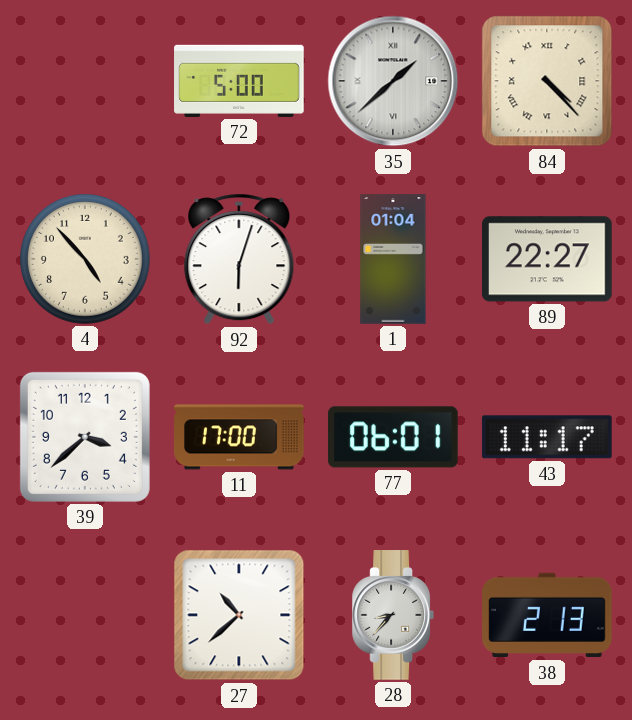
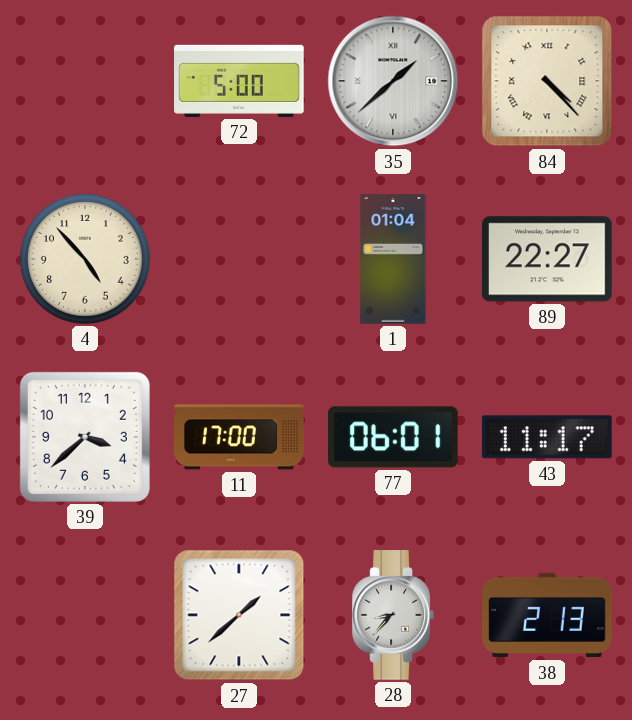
92: 6:03 -> none (239, 259)
27: 10:38 -> 1:38 (239, 615)
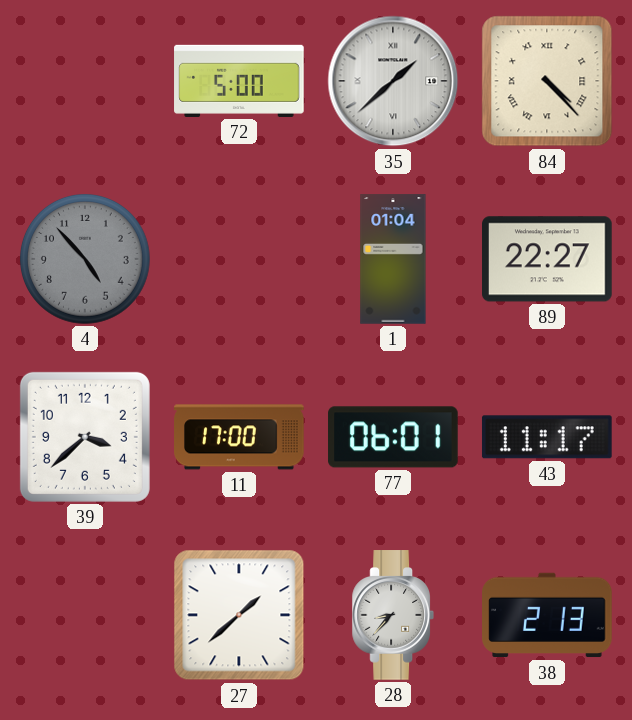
4 dial: cream -> grey (85, 259)
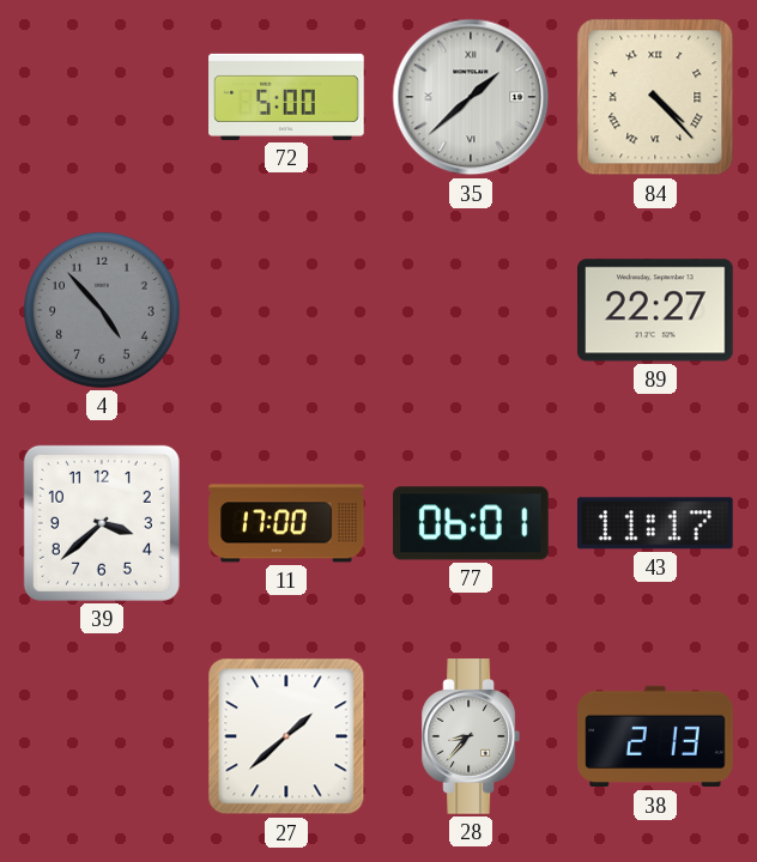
1: 01:04 -> none (393, 259)
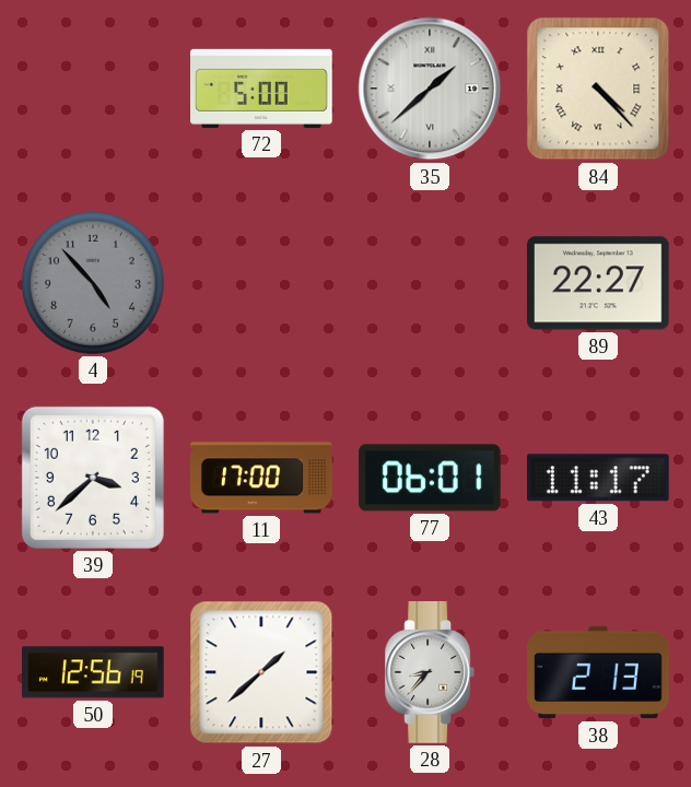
50: none -> 12:56 (94, 672)
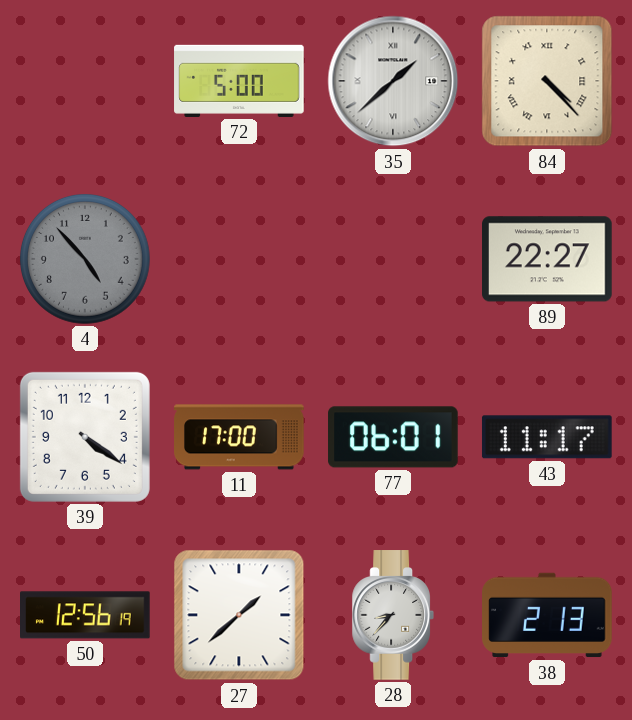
39: 3:38 -> 4:21 (85, 437)
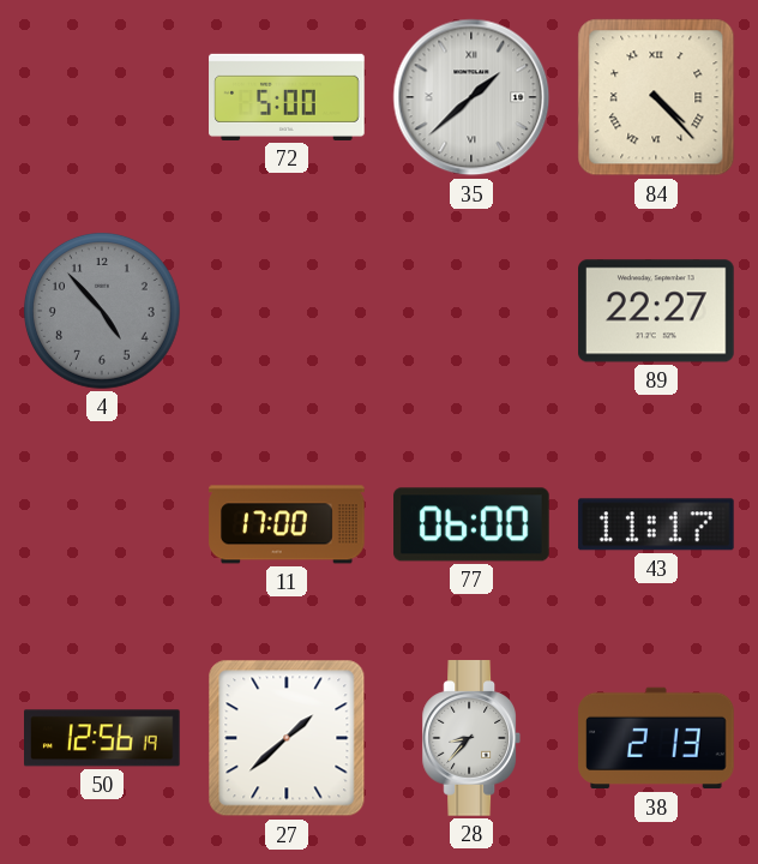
39: 4:21 -> none (85, 437)
77: 06:01 -> 06:00 (471, 524)
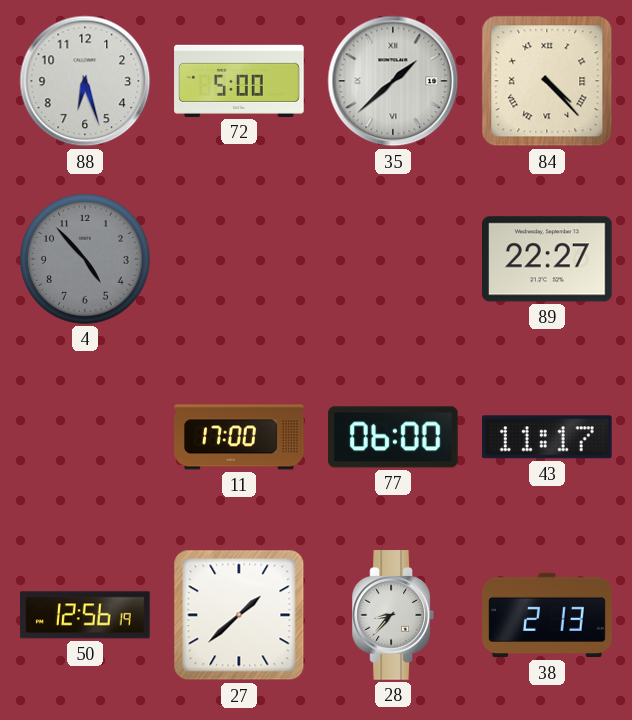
88: none -> 6:27 (85, 81)
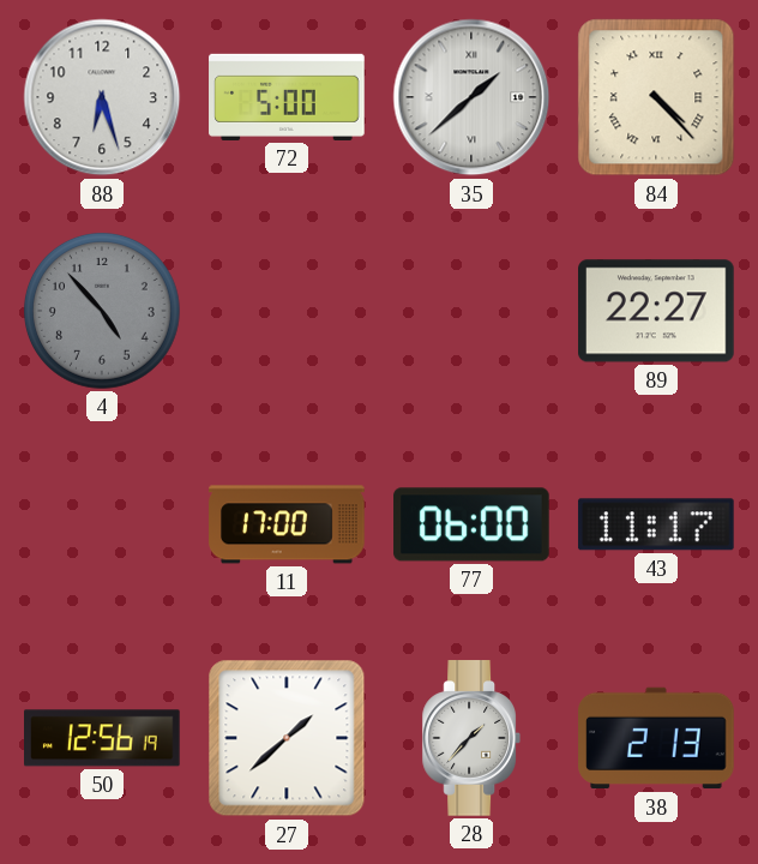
28: 8:37 -> 1:37 (470, 738)
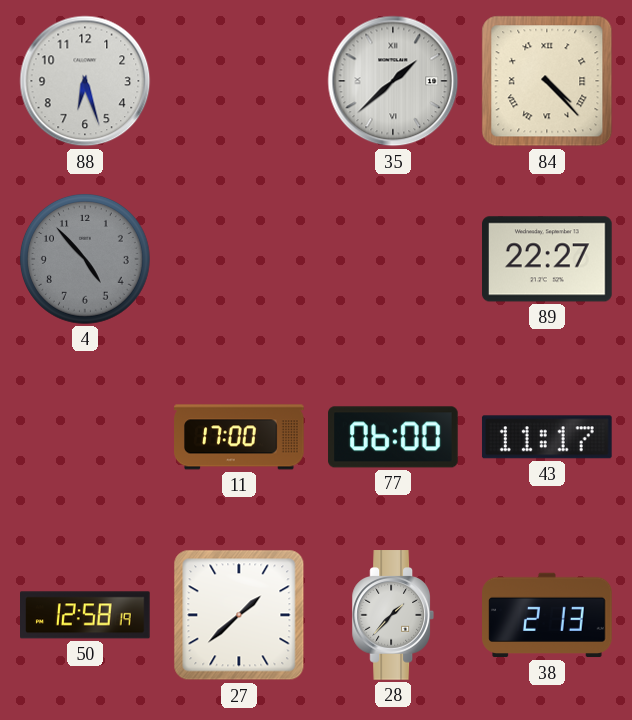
72: 5:00 -> none (287, 97)
50: 12:56 -> 12:58 (86, 615)
